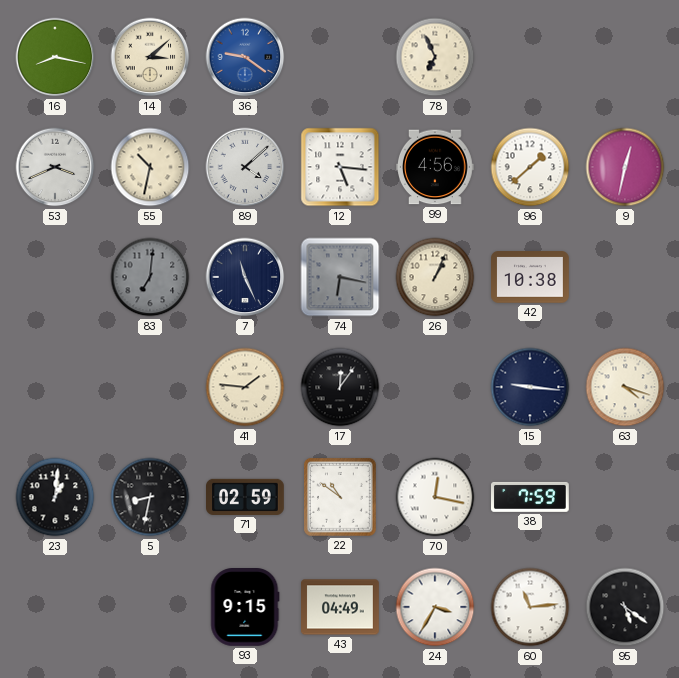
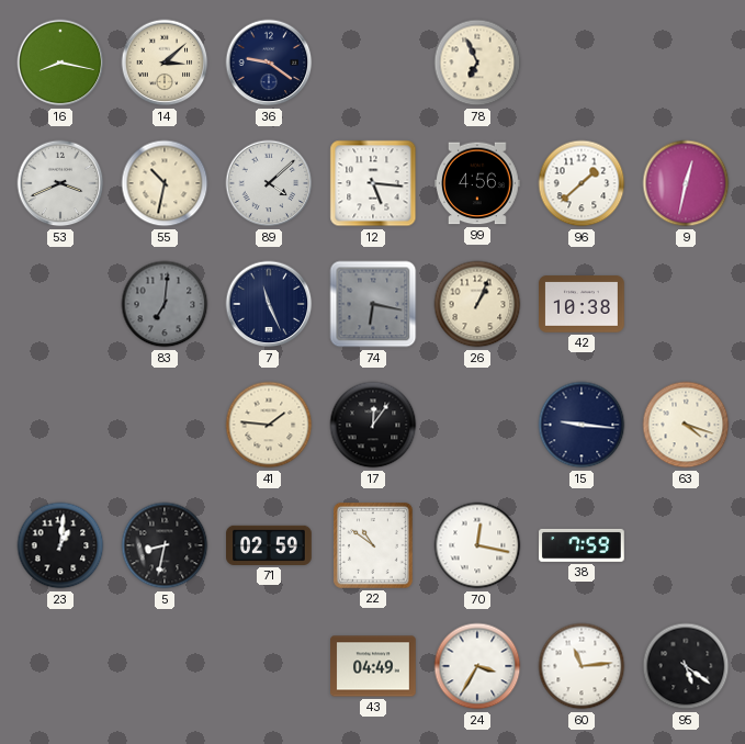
36 dial: blue -> navy (269, 63)
93: 9:15 -> none (245, 608)
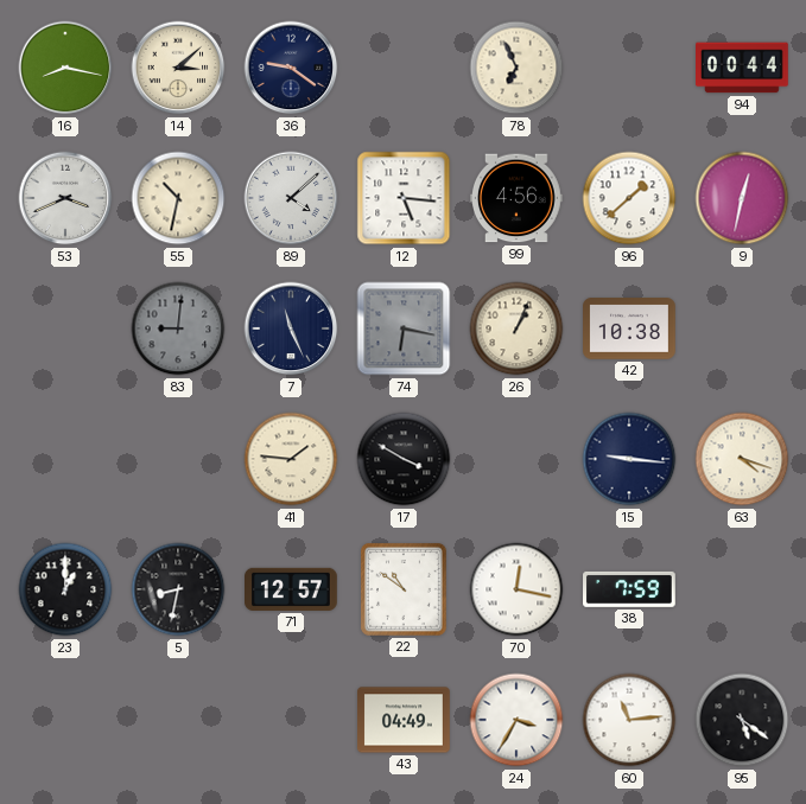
94: none -> 00:44 (743, 68)
83: 7:01 -> 9:01 (178, 328)
17: 12:06 -> 3:50 (404, 459)
23: 1:01 -> 1:00 (65, 589)
71: 02:59 -> 12:57 (292, 589)
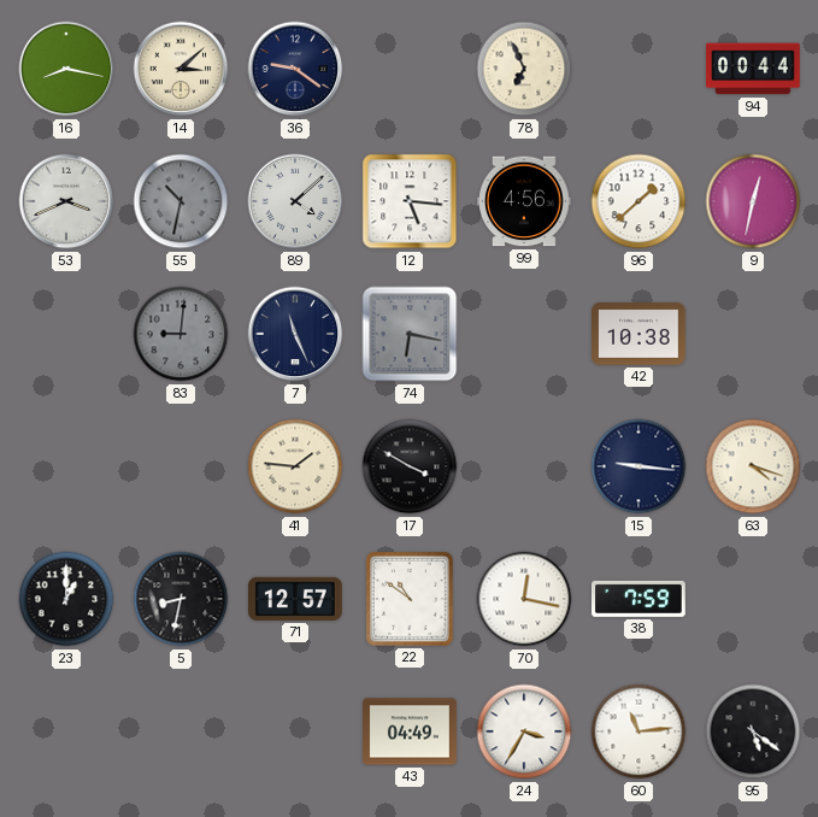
55 dial: cream -> grey (181, 201)
26: 1:04 -> none (516, 328)
